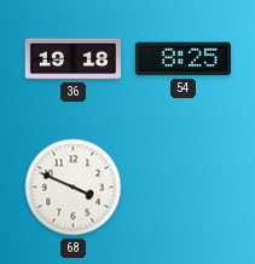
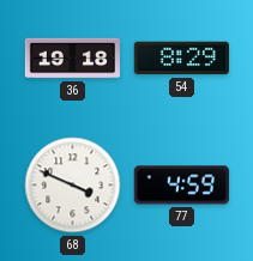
54: 8:25 -> 8:29 (181, 59)
77: none -> 4:59 (181, 186)
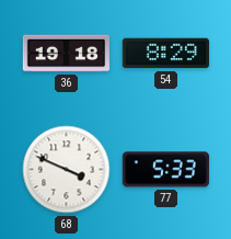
77: 4:59 -> 5:33 (165, 170)
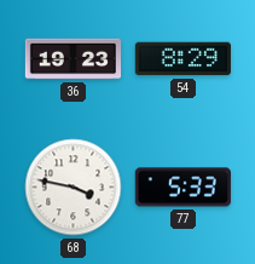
36: 19:18 -> 19:23 (73, 59)
68: 3:49 -> 3:47 (74, 188)
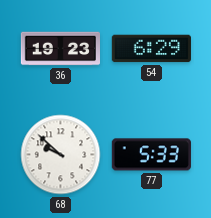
54: 8:29 -> 6:29 (151, 49)
68: 3:47 -> 9:52 (61, 155)
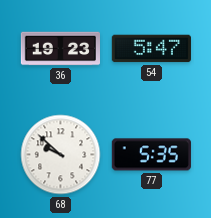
54: 6:29 -> 5:47 (151, 49)
77: 5:33 -> 5:35 (151, 155)
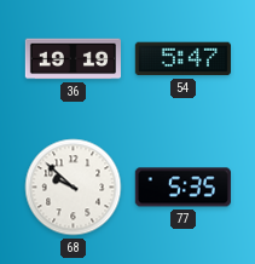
36: 19:23 -> 19:19 (73, 59)
